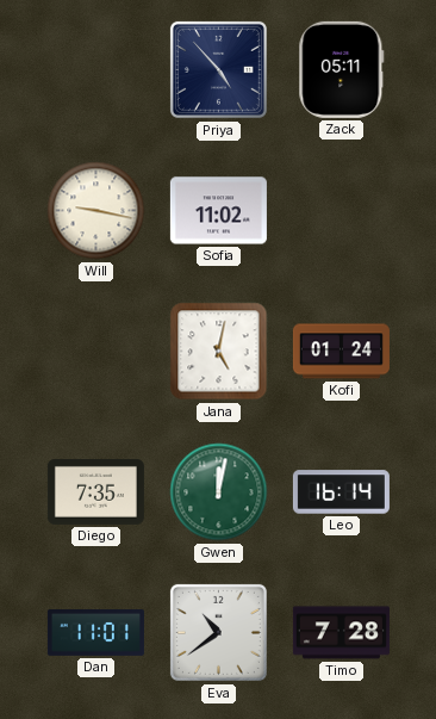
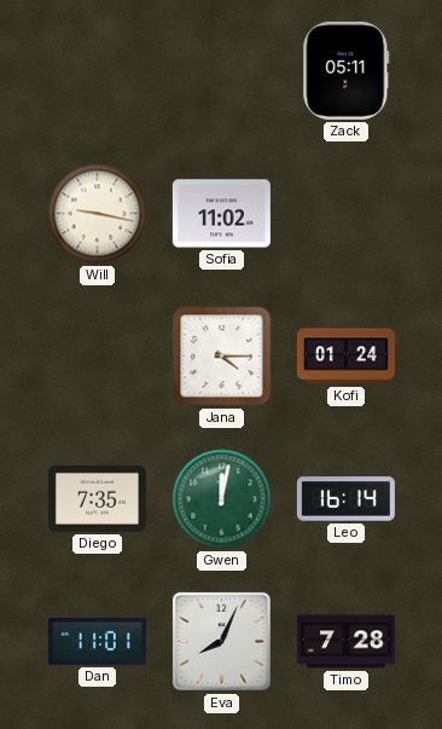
Priya: 4:53 -> none (218, 69)
Jana: 5:02 -> 4:15 (222, 357)
Eva: 10:39 -> 8:04 (221, 641)
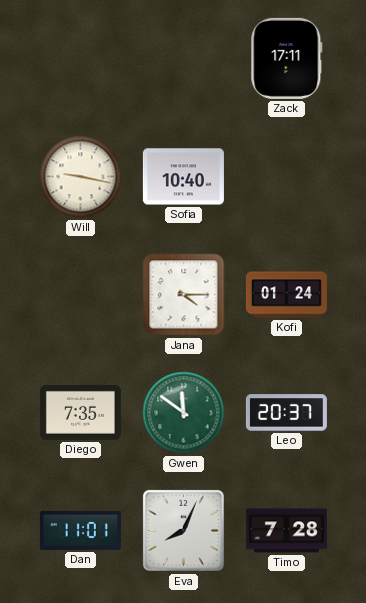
Zack: 05:11 -> 17:11 (287, 58)
Sofia: 11:02 -> 10:40 (183, 177)
Gwen: 12:02 -> 11:51 (184, 413)
Leo: 16:14 -> 20:37 (286, 413)
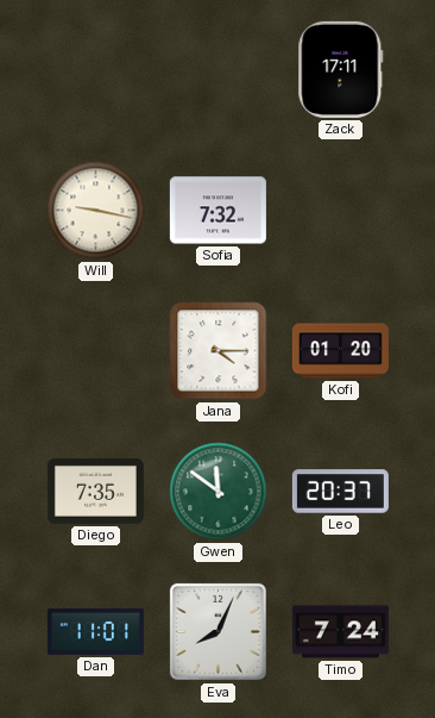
Sofia: 10:40 -> 7:32 (218, 211)
Kofi: 01:24 -> 01:20 (340, 351)
Timo: 7:28 -> 7:24 (340, 632)
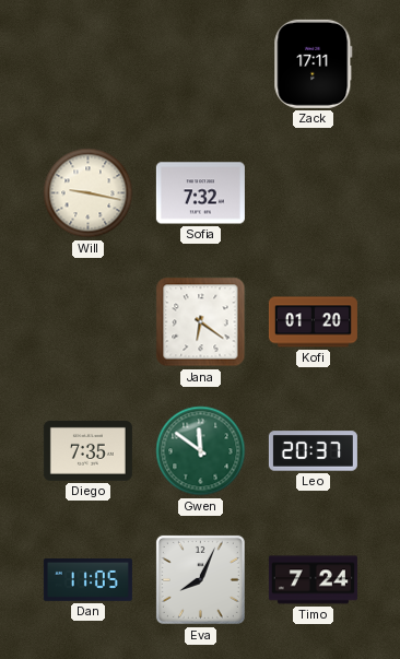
Jana: 4:15 -> 6:21 (201, 322)
Dan: 11:01 -> 11:05 (87, 580)
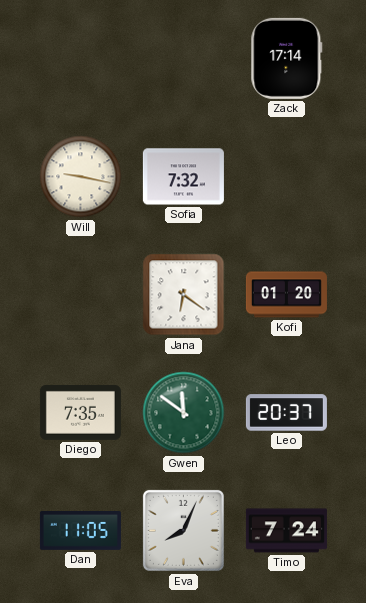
Zack: 17:11 -> 17:14 (287, 58)
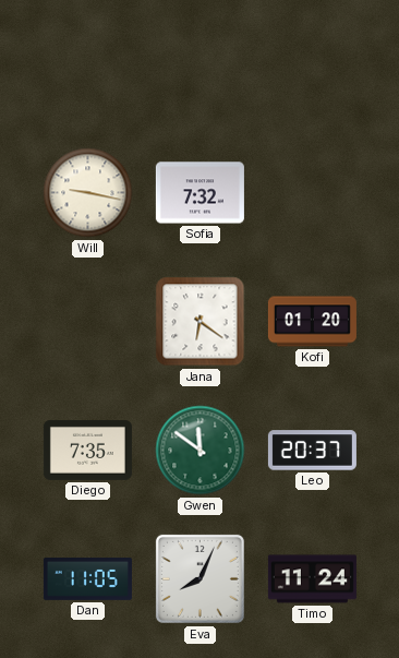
Zack: 17:14 -> none (287, 58)
Timo: 7:24 -> 11:24 (312, 579)
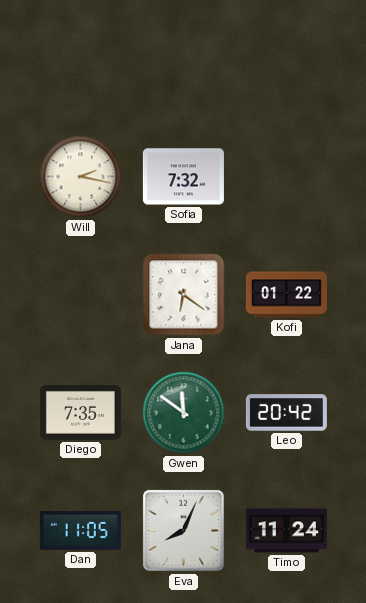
Will: 9:17 -> 2:17 (81, 177)
Kofi: 01:20 -> 01:22 (286, 295)
Leo: 20:37 -> 20:42 (286, 413)
